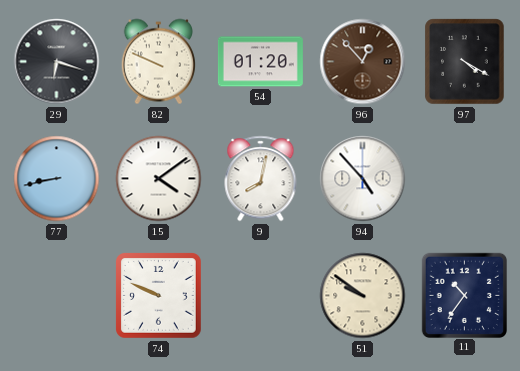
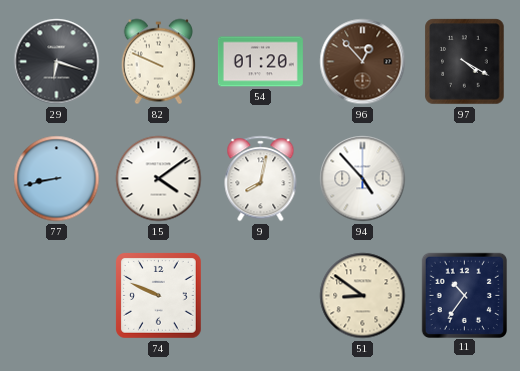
51: 9:51 -> 8:51 (363, 296)
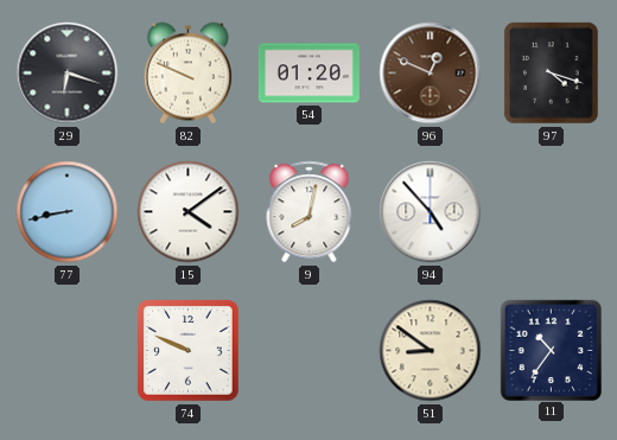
96: 12:53 -> 12:49 (431, 74)
97: 4:20 -> 4:18 (552, 74)
